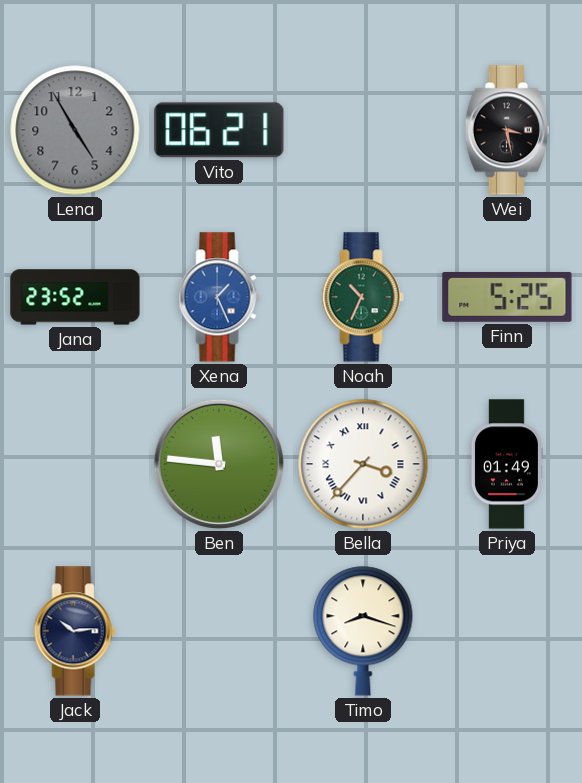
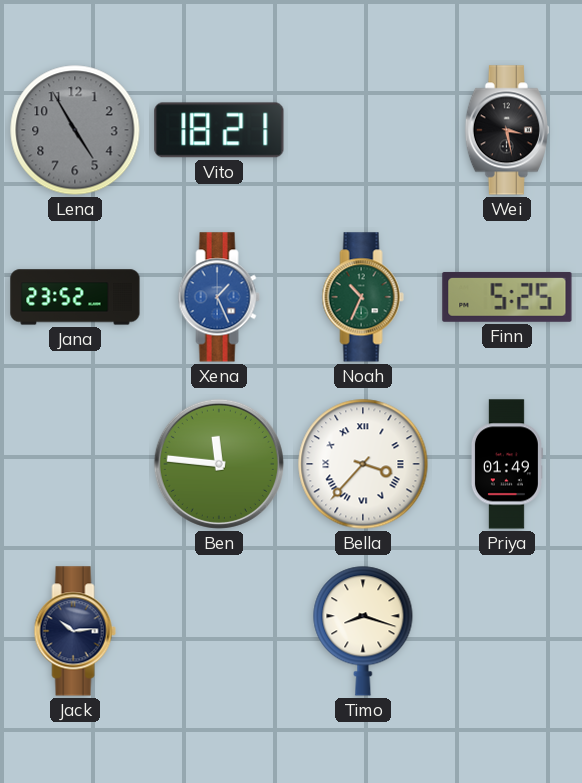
Vito: 06:21 -> 18:21 (219, 130)
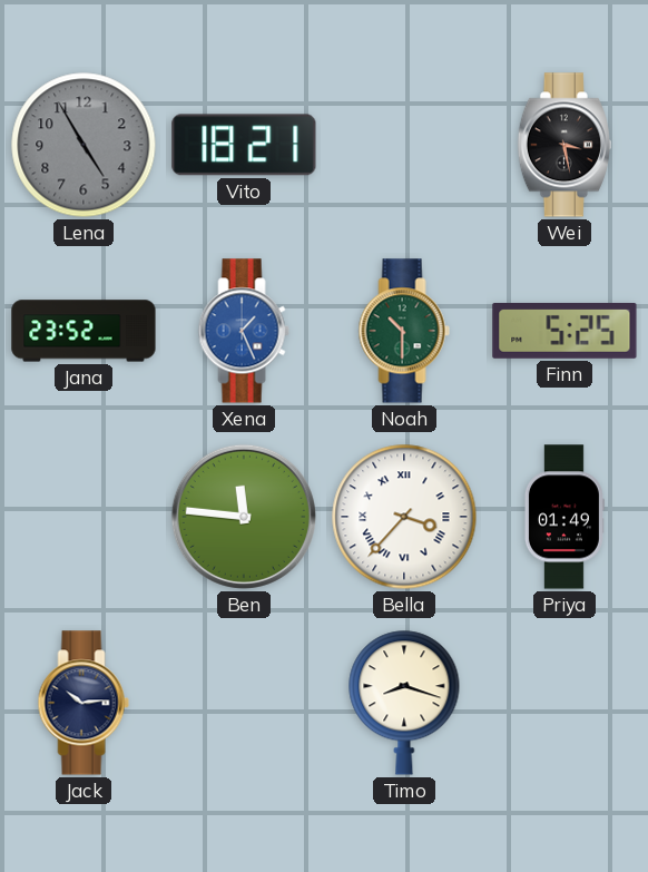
Noah: 10:34 -> 10:30 (404, 331)
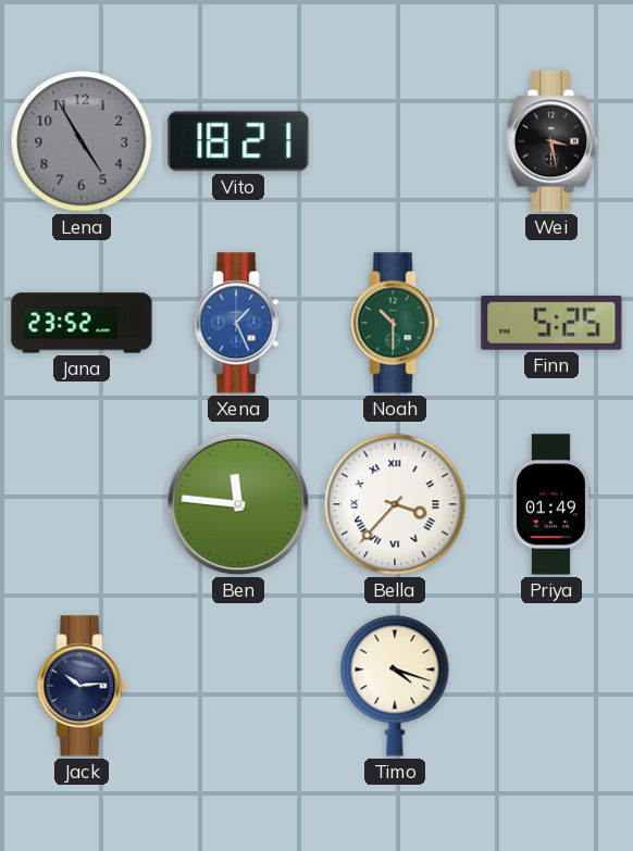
Timo: 8:18 -> 4:18 (395, 686)
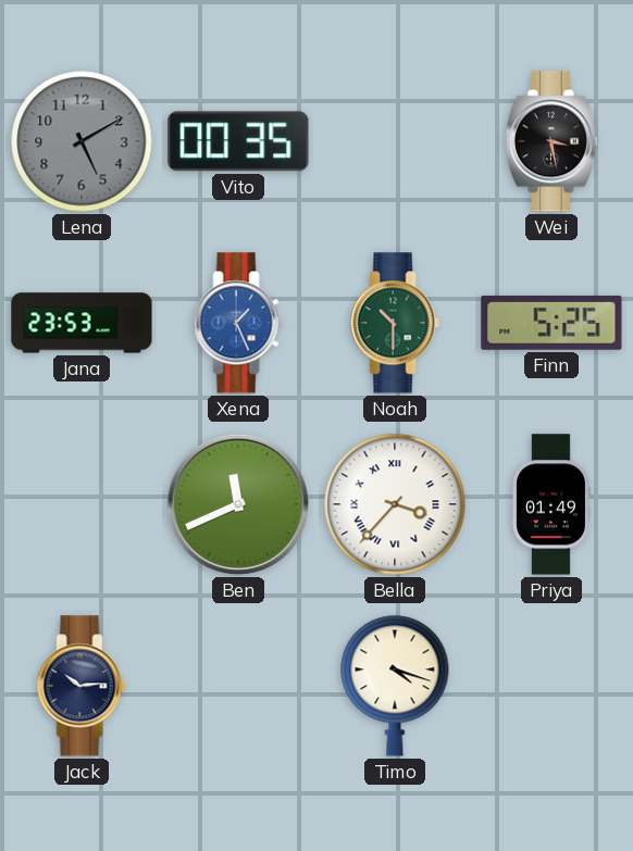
Lena: 4:55 -> 5:10 (82, 141)
Vito: 18:21 -> 00:35 (238, 141)
Jana: 23:52 -> 23:53 (82, 323)
Ben: 11:46 -> 11:41 (238, 504)
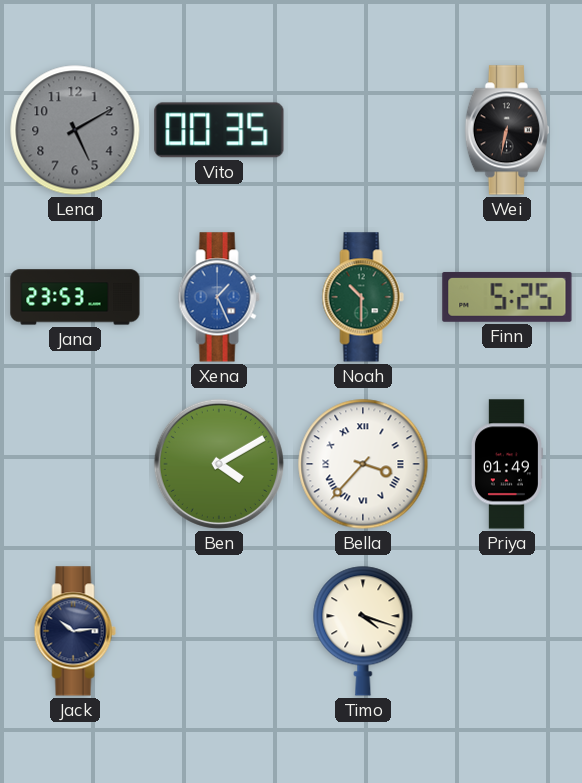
Wei: 3:28 -> 6:32 (507, 130)
Ben: 11:41 -> 4:10 (219, 464)
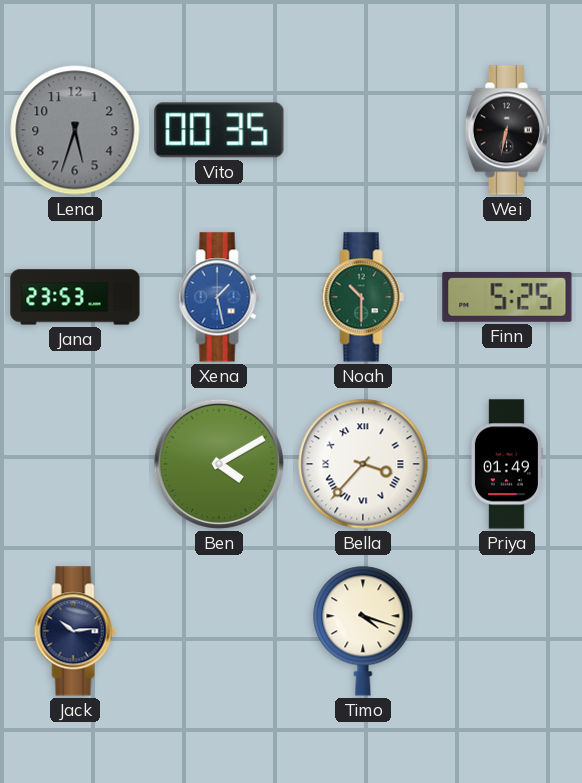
Lena: 5:10 -> 5:33 (75, 130)
Xena: 1:26 -> 1:28 (219, 297)
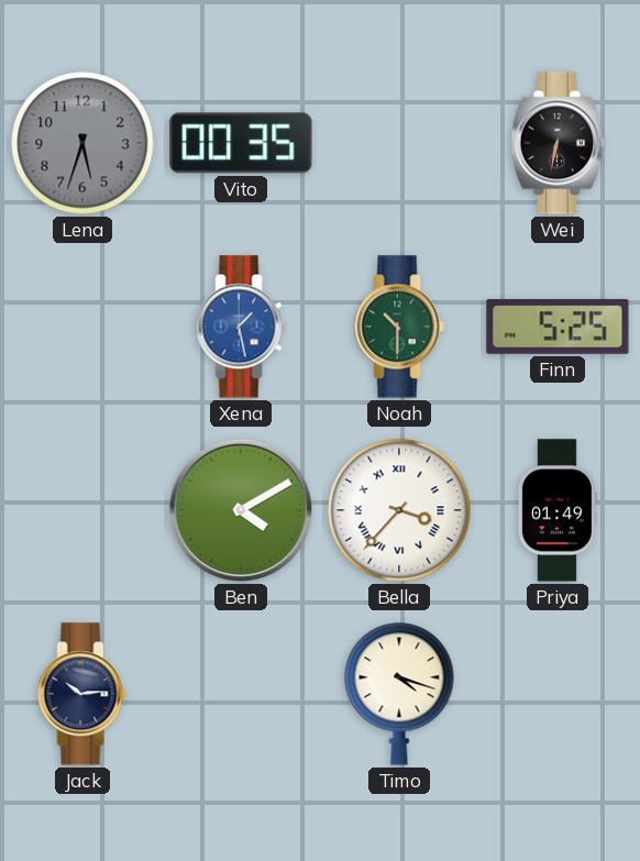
Jana: 23:53 -> none (75, 297)
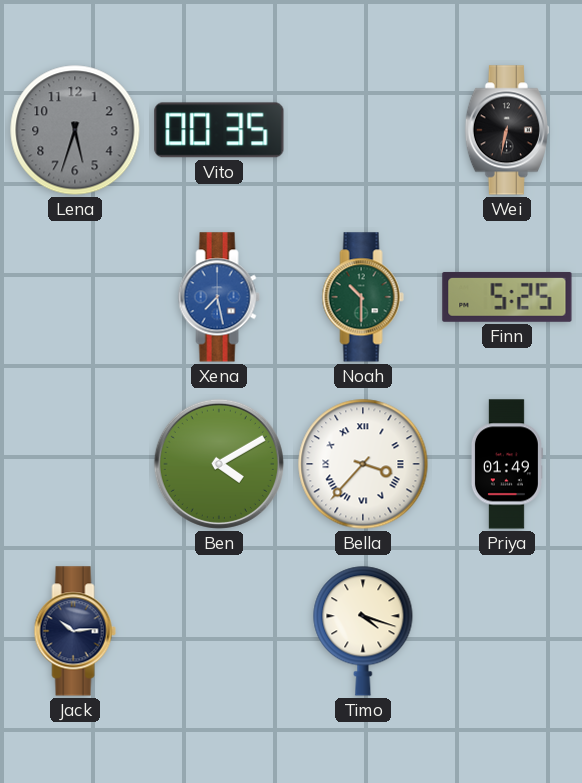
Xena: 1:28 -> 7:28 (219, 297)
